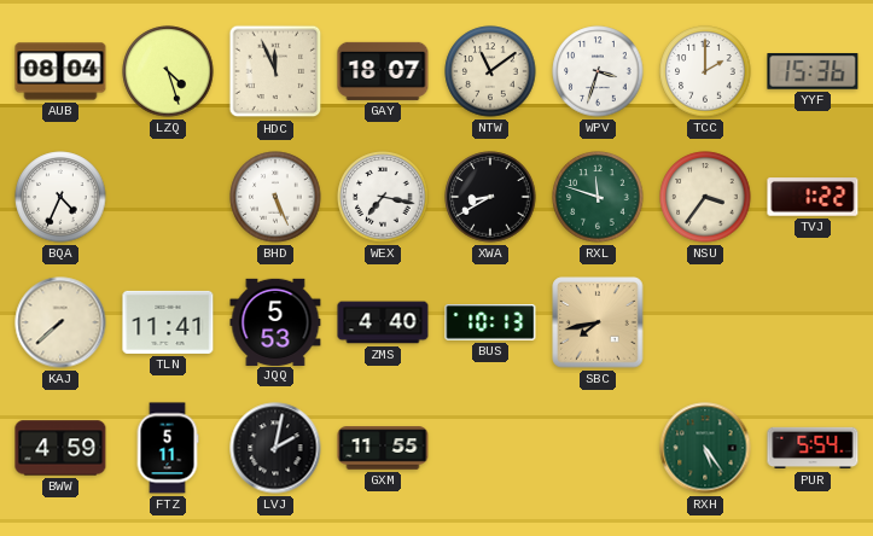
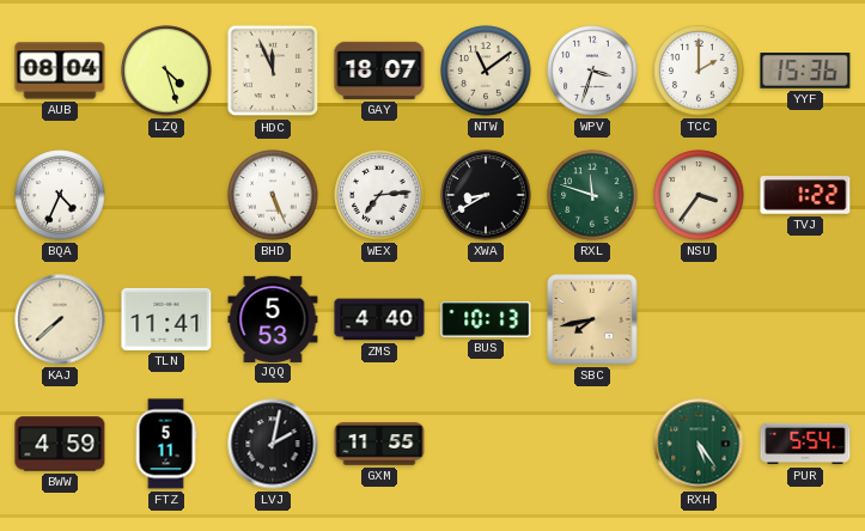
WEX: 7:17 -> 7:14 (379, 195)
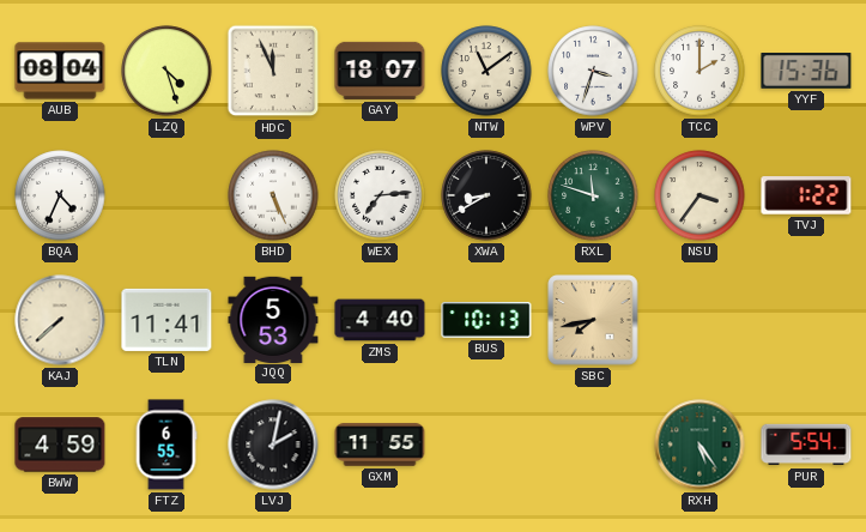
FTZ: 5:11 -> 6:55 (166, 445)
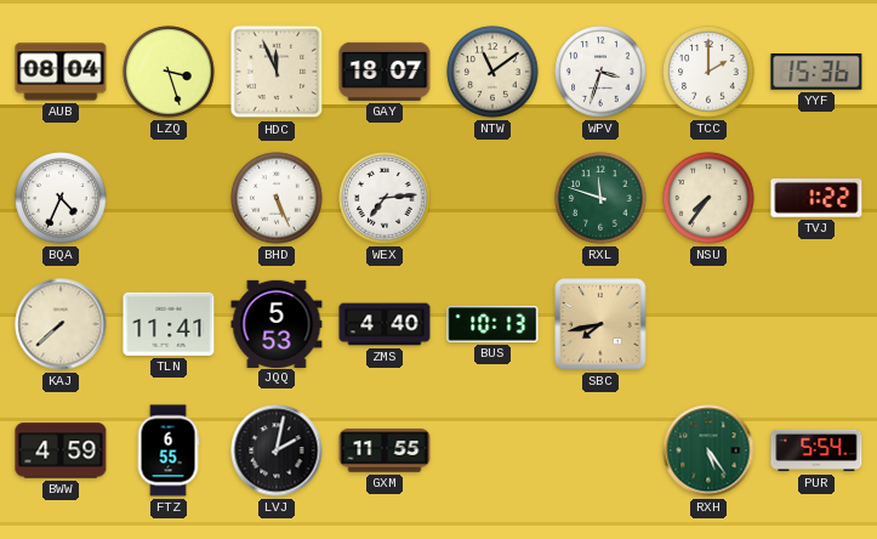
LZQ: 4:27 -> 3:27 (169, 72)
XWA: 8:40 -> none (486, 195)
NSU: 3:36 -> 7:36 (708, 198)
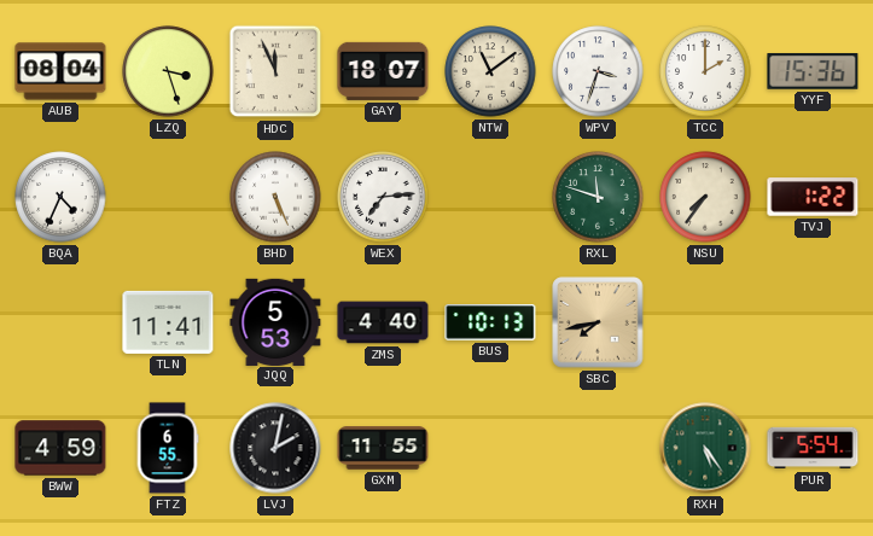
KAJ: 7:38 -> none (61, 324)
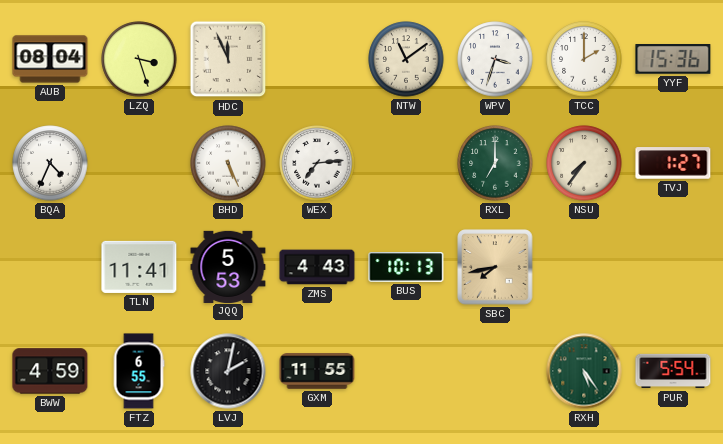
GAY: 18:07 -> none (383, 71)
RXL: 11:48 -> 7:00 (495, 163)
TVJ: 1:22 -> 1:27 (673, 163)
ZMS: 4:40 -> 4:43 (317, 267)
